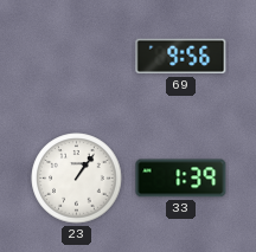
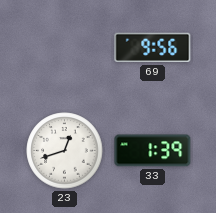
23: 1:06 -> 12:42 (65, 151)
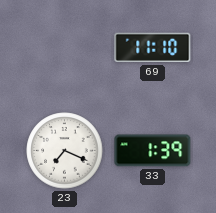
69: 9:56 -> 11:10 (153, 48)
23: 12:42 -> 7:19 (65, 151)
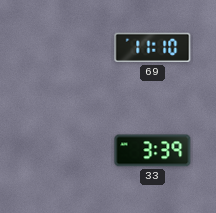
23: 7:19 -> none (65, 151)
33: 1:39 -> 3:39 (153, 151)
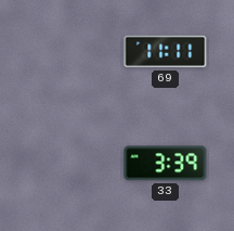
69: 11:10 -> 11:11 (166, 52)
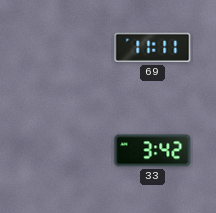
33: 3:39 -> 3:42 (153, 151)
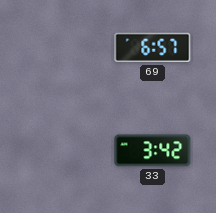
69: 11:11 -> 6:57 (153, 48)
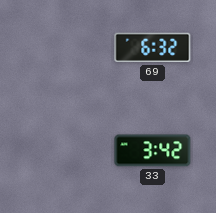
69: 6:57 -> 6:32 (153, 48)
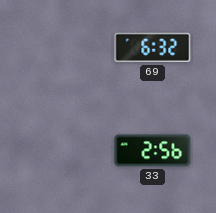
33: 3:42 -> 2:56 (153, 151)
